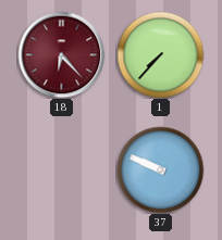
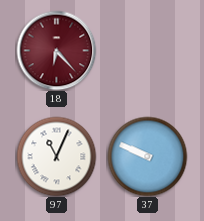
1: 7:37 -> none (160, 54)
97: none -> 11:04 (56, 156)
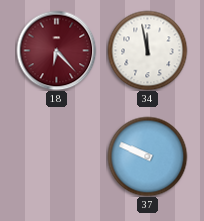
34: none -> 11:58 (147, 50)
97: 11:04 -> none (56, 156)
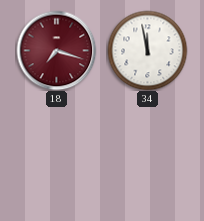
18: 6:23 -> 7:18 (56, 50)
37: 9:49 -> none (147, 156)
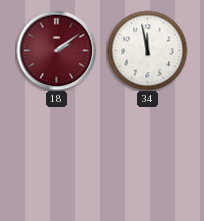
18: 7:18 -> 2:09 (56, 50)
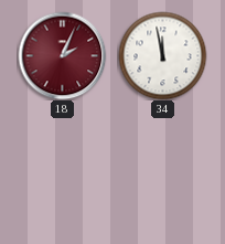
18: 2:09 -> 2:04 (62, 55)
